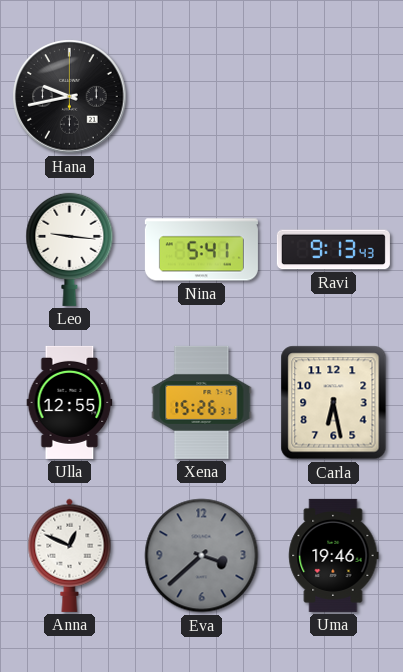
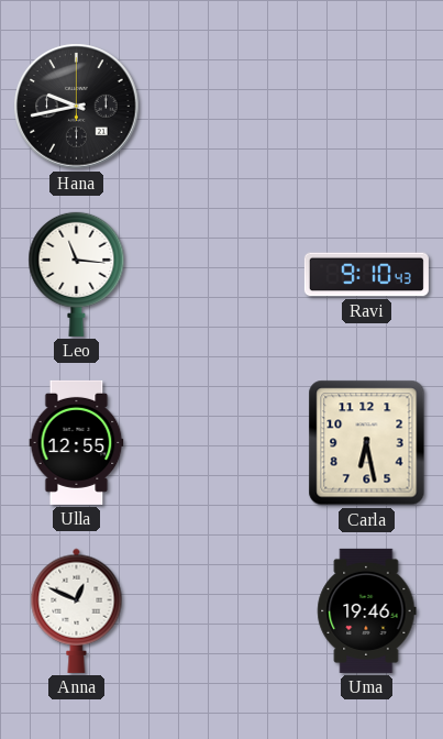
Leo: 9:16 -> 11:16 (77, 274)
Nina: 5:41 -> none (201, 250)
Ravi: 9:13 -> 9:10 (366, 275)
Xena: 15:26 -> none (202, 402)
Eva: 3:38 -> none (202, 556)
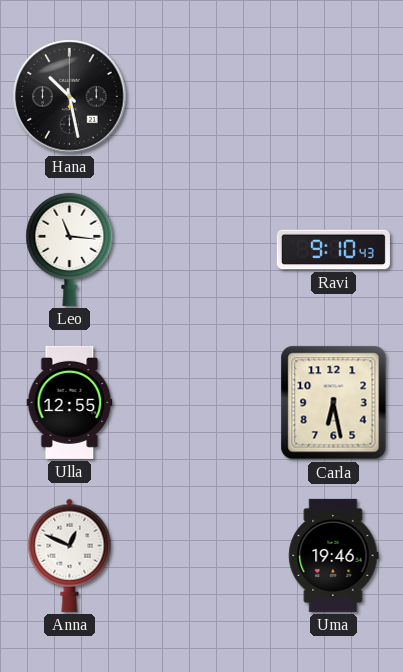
Hana: 9:43 -> 10:28 (70, 97)
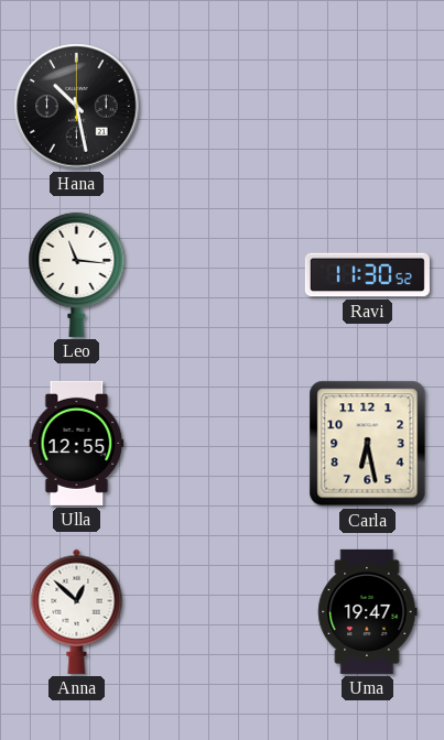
Ravi: 9:10 -> 11:30 (367, 275)
Anna: 12:49 -> 12:52 (77, 611)
Uma: 19:46 -> 19:47 (368, 611)
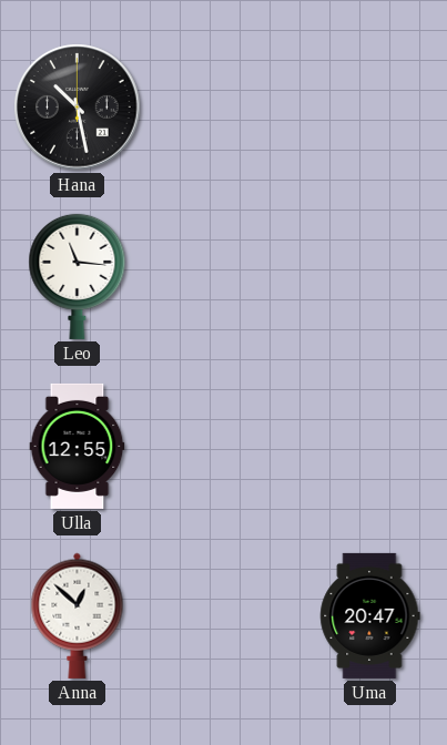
Ravi: 11:30 -> none (367, 275)
Carla: 6:28 -> none (368, 444)
Uma: 19:47 -> 20:47 (370, 615)
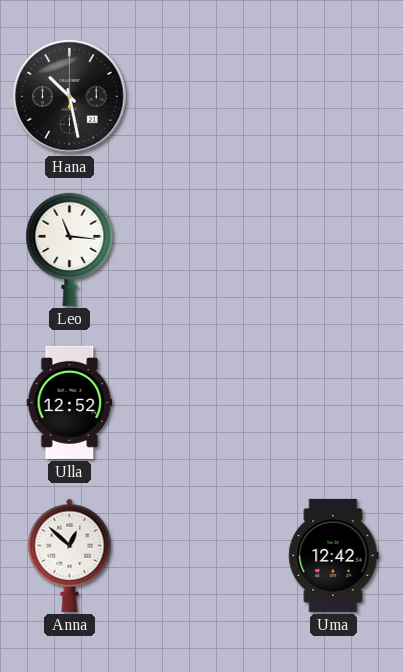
Ulla: 12:55 -> 12:52 (70, 402)
Uma: 20:47 -> 12:42 (334, 555)
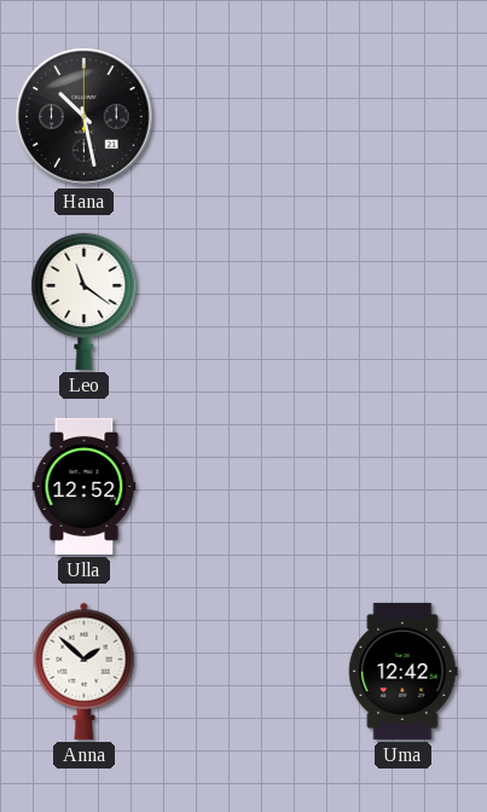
Leo: 11:16 -> 11:21 (85, 301)
Anna: 12:52 -> 1:52 (85, 671)
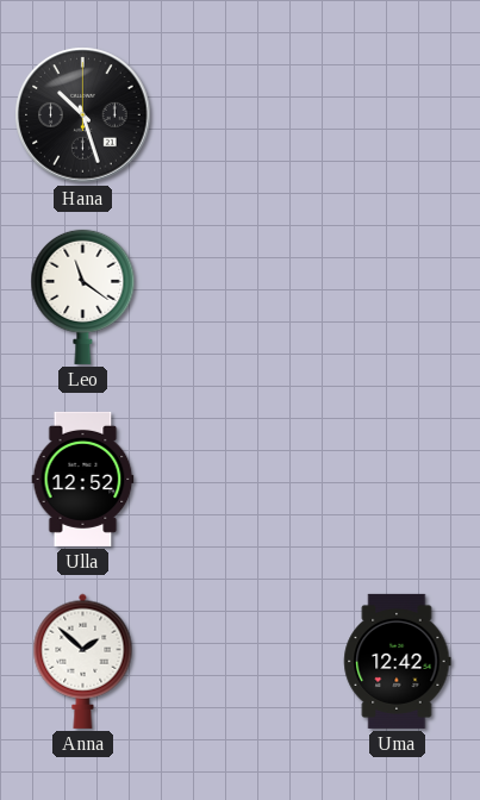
Hana: 10:28 -> 10:27 (83, 115)
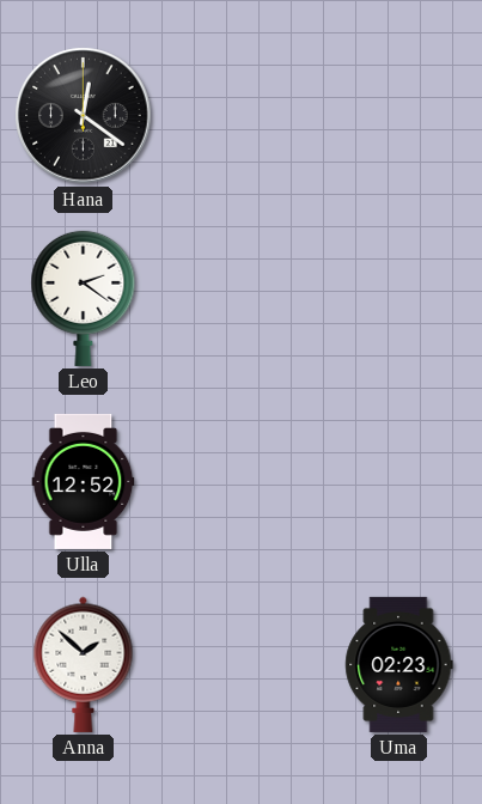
Hana: 10:27 -> 12:21 (84, 116)
Leo: 11:21 -> 2:21 (84, 298)
Uma: 12:42 -> 02:23 (399, 664)
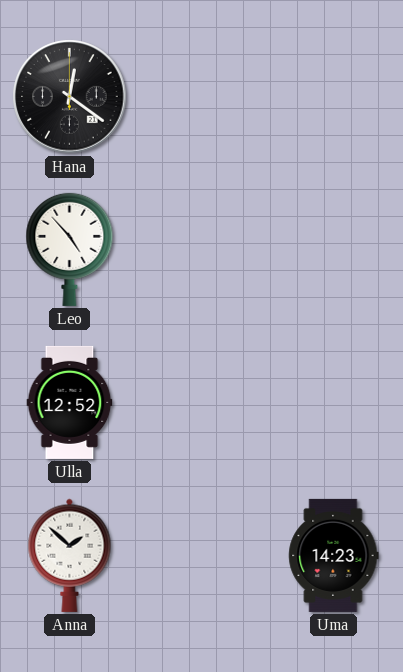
Leo: 2:21 -> 4:53 (70, 249)
Uma: 02:23 -> 14:23 (334, 555)
